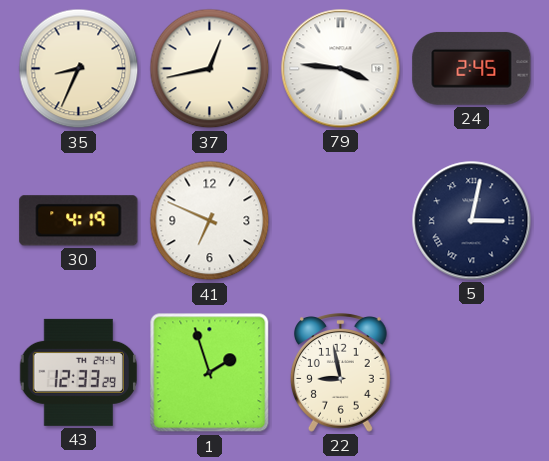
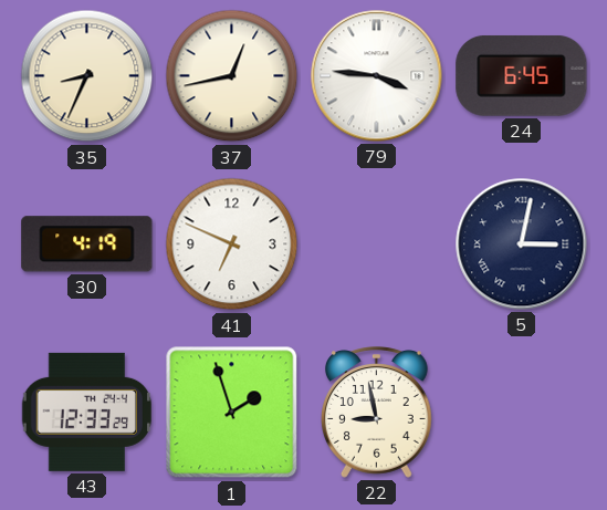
24: 2:45 -> 6:45 (522, 75)
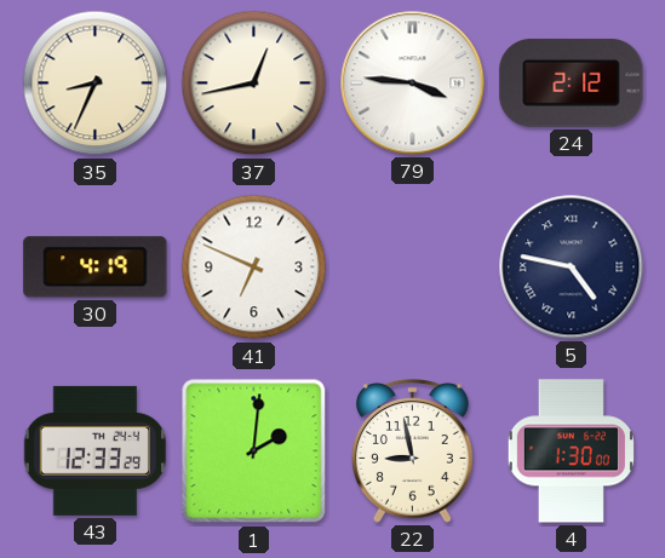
24: 6:45 -> 2:12 (572, 82)
5: 3:02 -> 4:47 (572, 268)
1: 1:57 -> 2:01 (254, 451)
4: none -> 1:30 (571, 451)
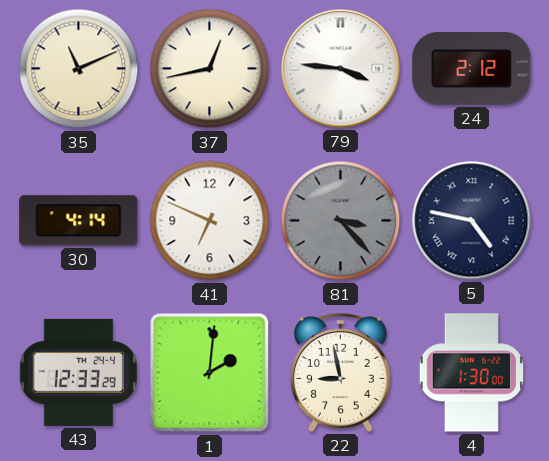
35: 8:34 -> 11:11 (79, 69)
30: 4:19 -> 4:14 (79, 221)
81: none -> 3:23 (341, 221)
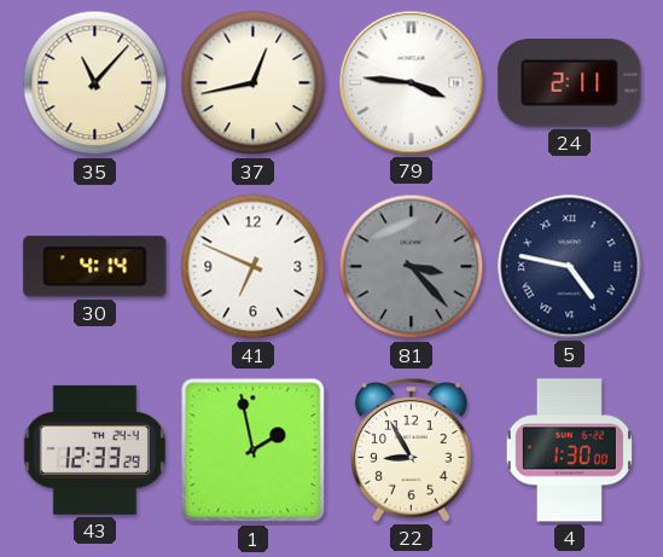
35: 11:11 -> 11:07 (95, 83)
24: 2:12 -> 2:11 (570, 82)
1: 2:01 -> 1:58 (254, 451)
22: 8:58 -> 8:55 (411, 451)
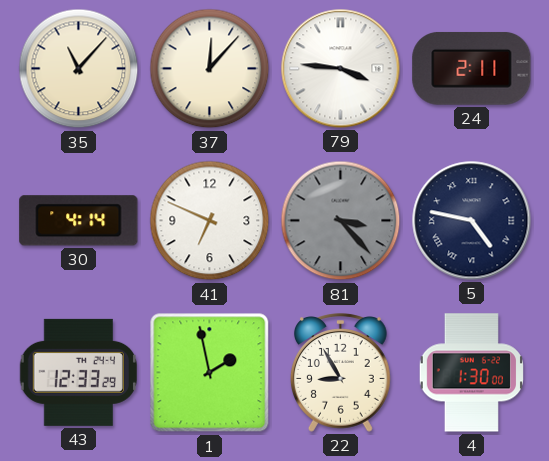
37: 12:43 -> 12:07 (210, 69)
